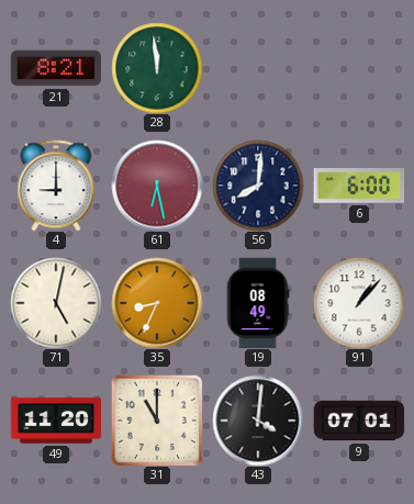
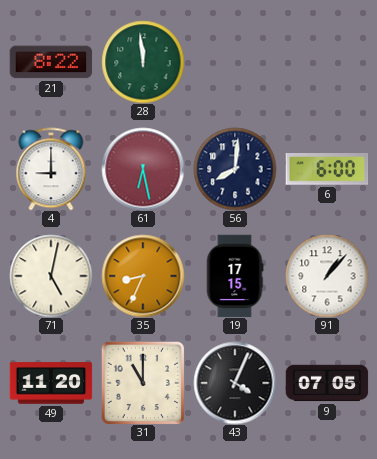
21: 8:21 -> 8:22 (51, 62)
19: 08:49 -> 17:15 (235, 276)
43: 4:01 -> 4:04 (235, 383)
9: 07:01 -> 07:05 (327, 383)
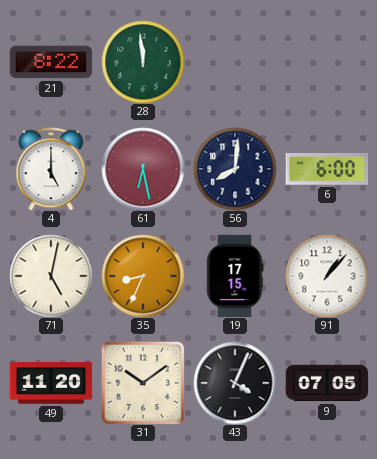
4: 9:00 -> 5:00 (51, 169)
31: 11:00 -> 10:09 (143, 383)
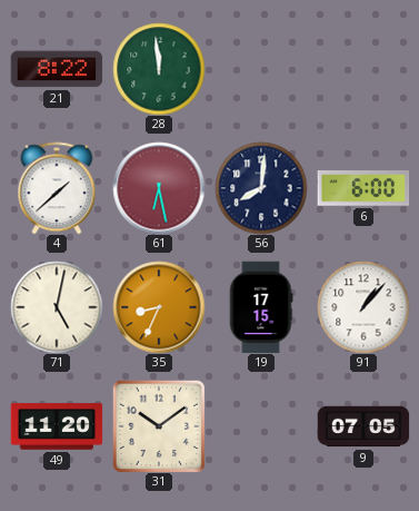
4: 5:00 -> 1:38 (57, 188)
43: 4:04 -> none (235, 383)
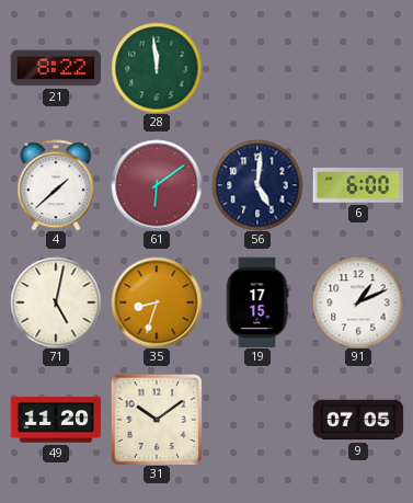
61: 6:28 -> 6:09 (157, 185)
56: 8:01 -> 5:01 (257, 185)
35: 8:34 -> 8:33 (157, 302)
91: 1:07 -> 1:11 (358, 302)
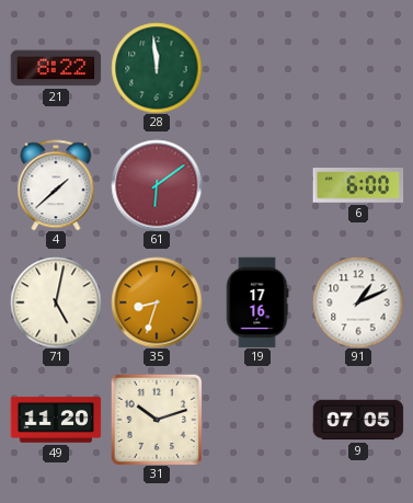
56: 5:01 -> none (257, 185)
19: 17:15 -> 17:16 (257, 302)
31: 10:09 -> 10:12 (157, 420)
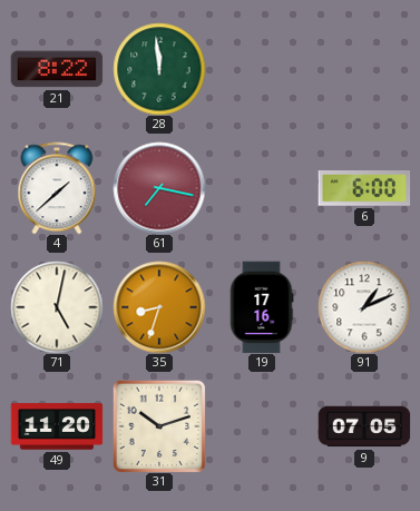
61: 6:09 -> 7:17 (159, 188)
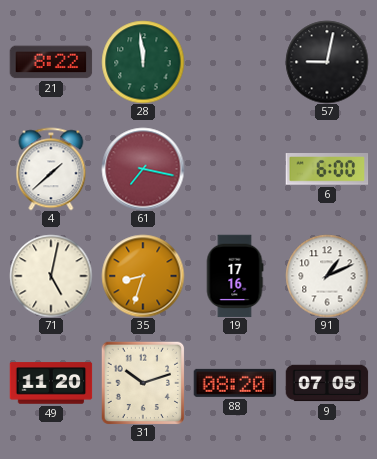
57: none -> 9:02 (327, 62)
88: none -> 08:20 (235, 383)
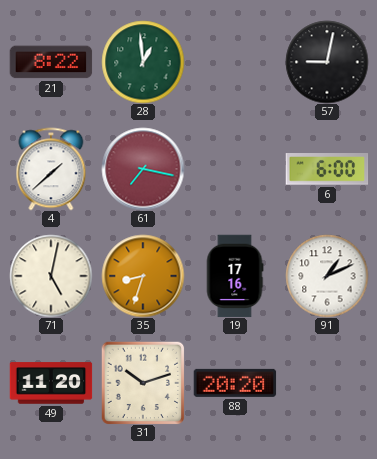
28: 11:59 -> 12:59 (143, 62)
88: 08:20 -> 20:20 (235, 383)
9: 07:05 -> none (327, 383)
